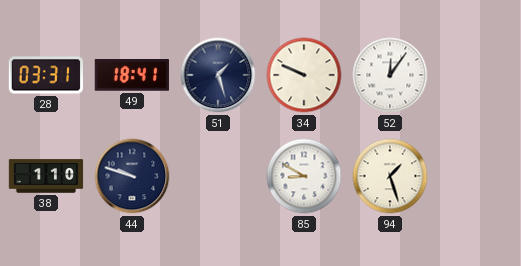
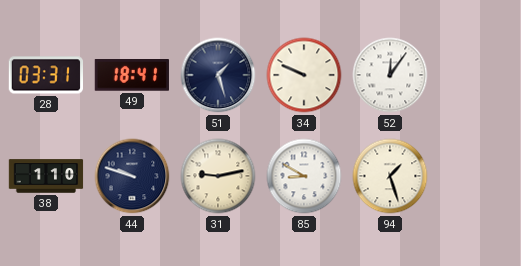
31: none -> 9:13 (218, 176)
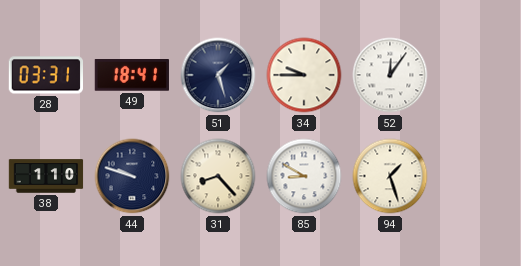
34: 9:49 -> 9:45 (304, 75)
31: 9:13 -> 8:23 (218, 176)
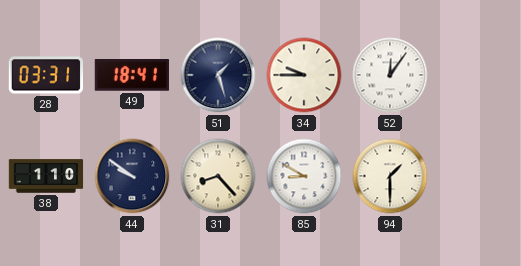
44: 9:48 -> 9:51 (132, 176)
94: 1:27 -> 1:30 (390, 176)
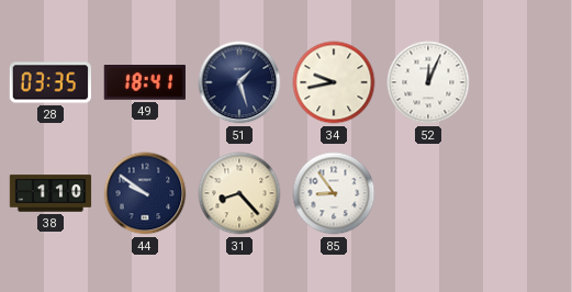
28: 03:31 -> 03:35 (49, 82)
34: 9:45 -> 9:43 (334, 82)
52: 12:06 -> 12:04 (428, 82)
85: 8:50 -> 8:54 (334, 193)
94: 1:30 -> none (390, 176)
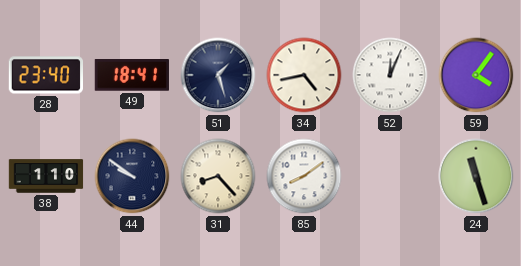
28: 03:35 -> 23:40 (45, 75)
34: 9:43 -> 4:43 (304, 75)
59: none -> 4:06 (476, 75)
85: 8:54 -> 8:09 (304, 176)
24: none -> 11:27 (476, 176)
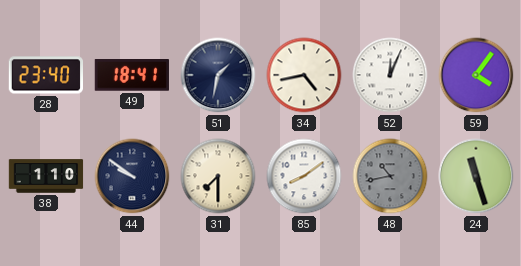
51: 1:27 -> 1:32 (218, 75)
31: 8:23 -> 7:30 (218, 176)
48: none -> 10:43 (390, 176)
